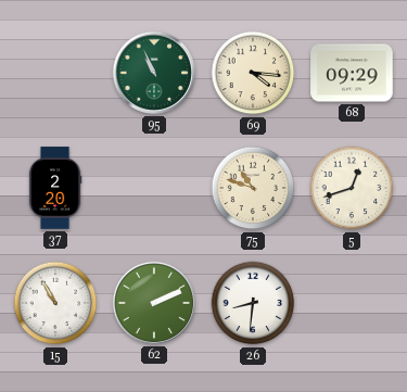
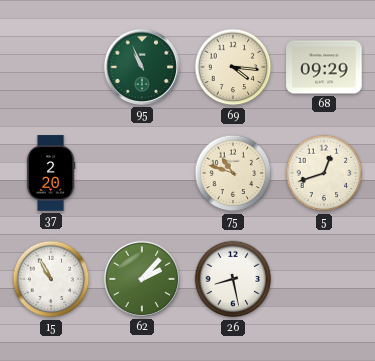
62: 2:11 -> 2:07 (142, 279)
26: 8:31 -> 8:28 (233, 279)
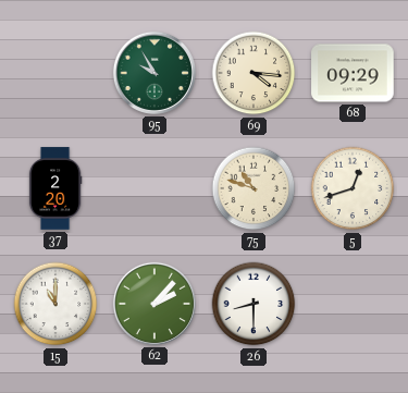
95: 10:56 -> 9:55 (154, 73)
15: 10:55 -> 11:00 (55, 304)
26: 8:28 -> 8:30 (254, 304)
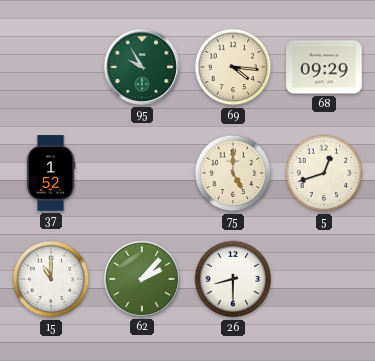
37: 2:20 -> 1:52 (51, 173)
75: 10:48 -> 5:00 (233, 173)
